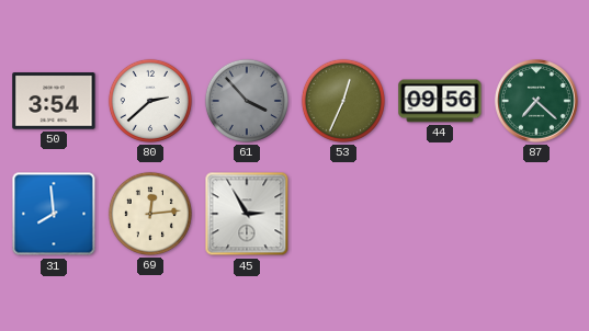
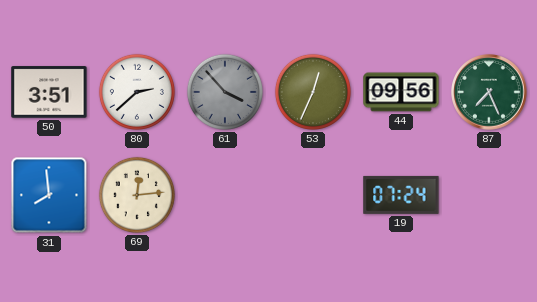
50: 3:54 -> 3:51 (49, 92)
87: 7:22 -> 7:26 (489, 92)
45: 2:55 -> none (247, 214)
19: none -> 07:24 (401, 195)
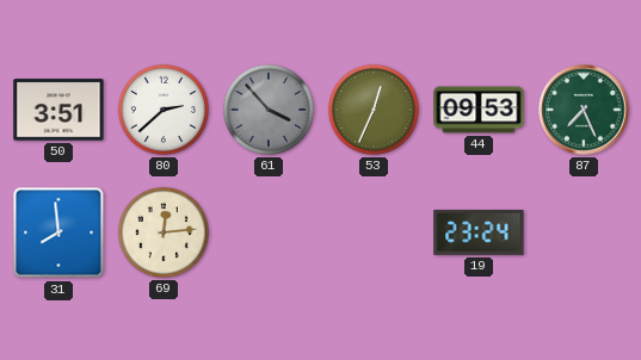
44: 09:56 -> 09:53 (479, 110)
19: 07:24 -> 23:24 (479, 232)
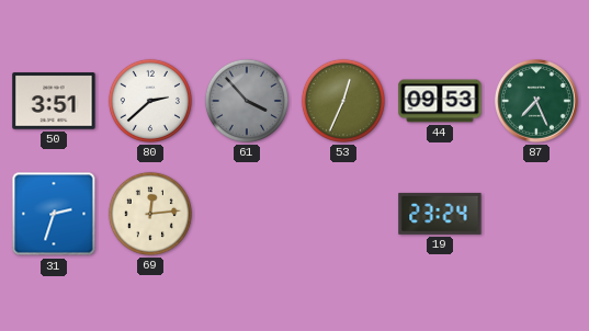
31: 7:59 -> 2:33 (54, 214)
